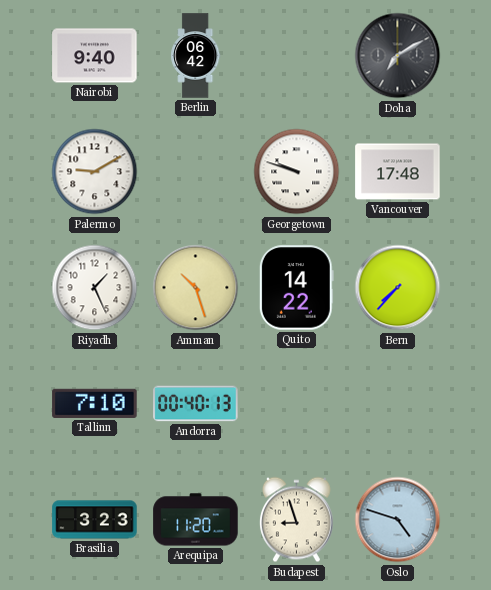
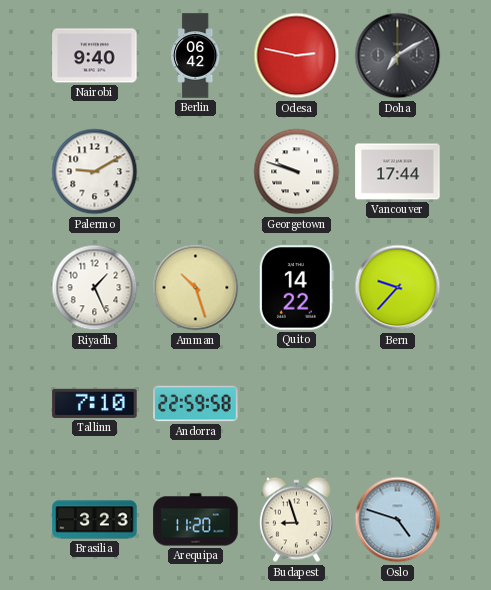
Odesa: none -> 2:47 (297, 56)
Vancouver: 17:48 -> 17:44 (398, 172)
Bern: 7:37 -> 9:37 (398, 288)
Andorra: 00:40 -> 22:59 (196, 404)
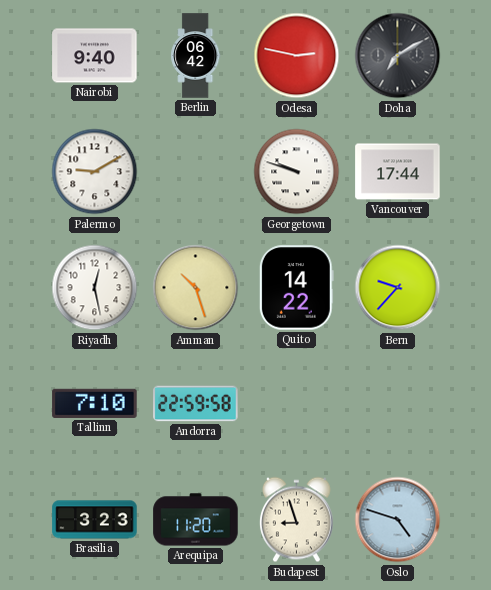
Riyadh: 1:26 -> 12:28 (95, 288)
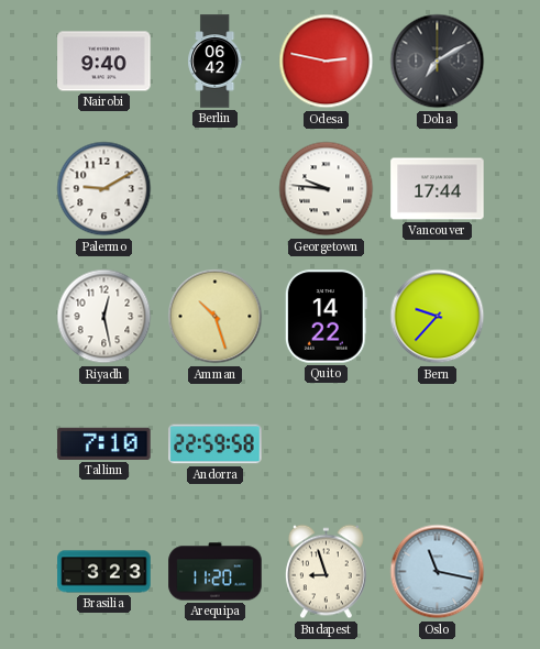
Georgetown: 9:48 -> 9:46 (327, 189)
Oslo: 4:48 -> 11:17 (438, 572)
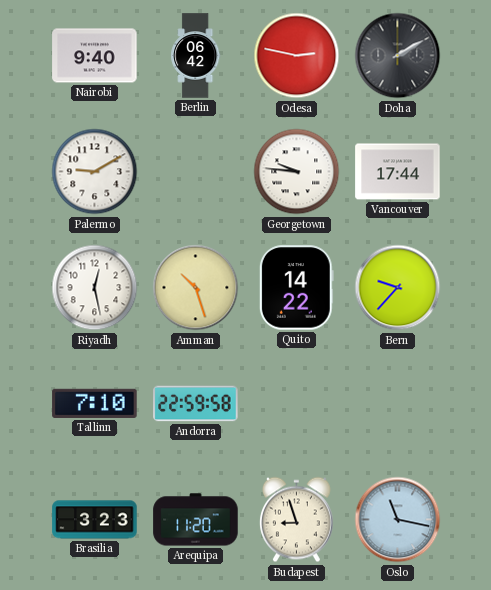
Doha: 7:10 -> 2:10 (398, 56)
